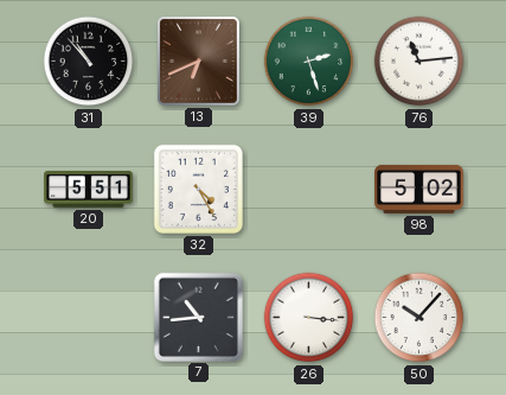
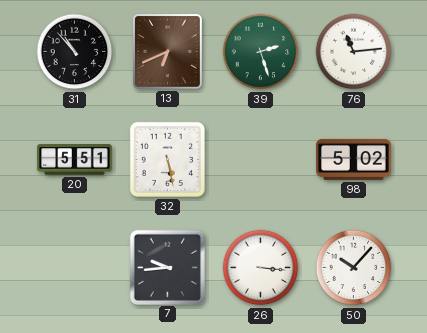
32: 4:25 -> 5:28 (167, 159)
7: 10:44 -> 9:44 (167, 267)
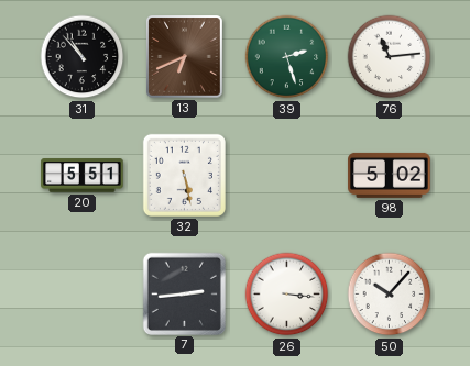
7: 9:44 -> 2:44 (184, 293)
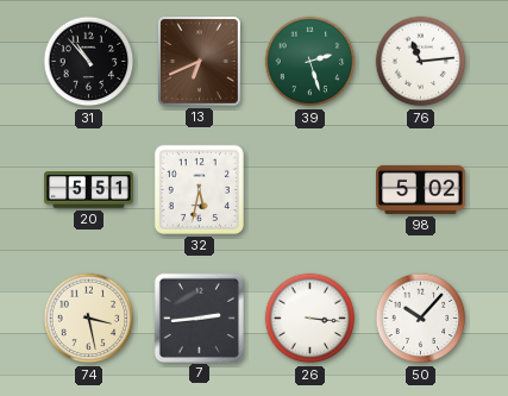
32: 5:28 -> 5:32 (199, 189)
74: none -> 3:28 (89, 319)
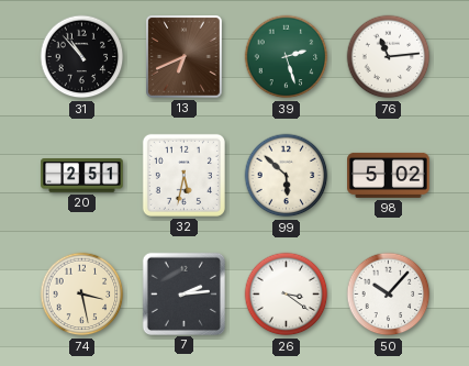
20: 5:51 -> 2:51 (82, 176)
99: none -> 5:52 (287, 176)
7: 2:44 -> 2:14 (183, 293)
26: 3:16 -> 3:21 (287, 295)
